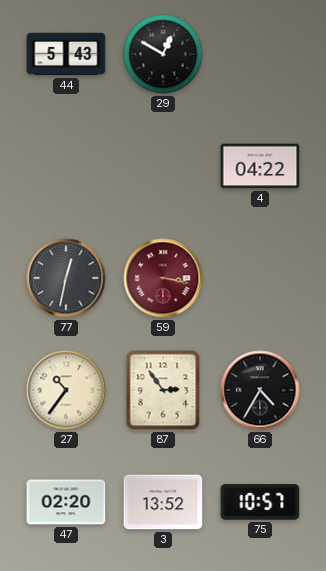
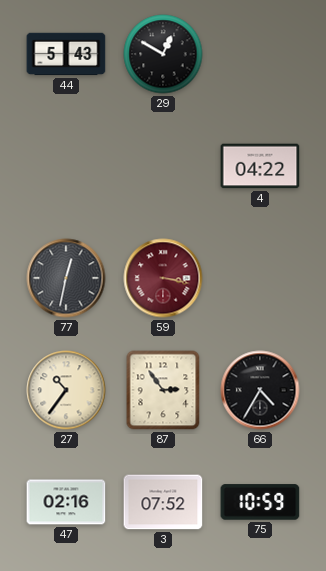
47: 02:20 -> 02:16 (66, 502)
3: 13:52 -> 07:52 (163, 502)
75: 10:57 -> 10:59 (260, 502)
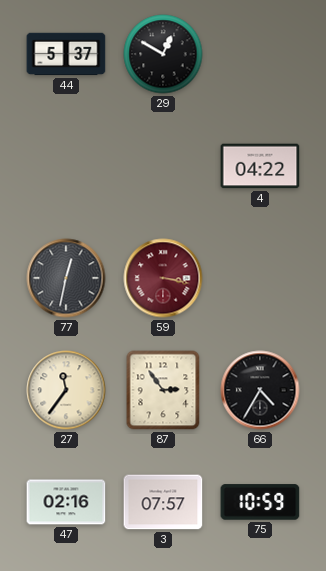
44: 5:43 -> 5:37 (66, 54)
27: 10:36 -> 11:36 (66, 390)
3: 07:52 -> 07:57 (163, 502)
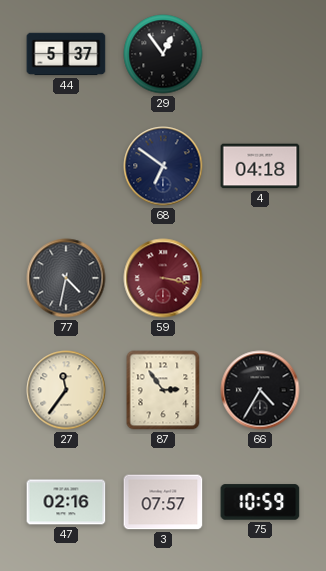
29: 12:50 -> 12:54 (163, 54)
68: none -> 6:51 (163, 166)
4: 04:22 -> 04:18 (260, 166)
77: 12:32 -> 4:32 (66, 278)
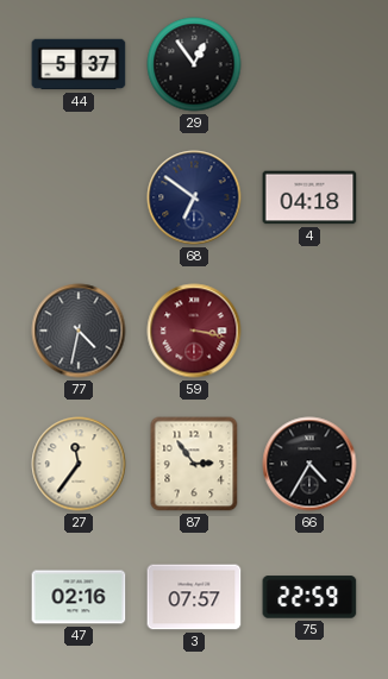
75: 10:59 -> 22:59 (309, 597)
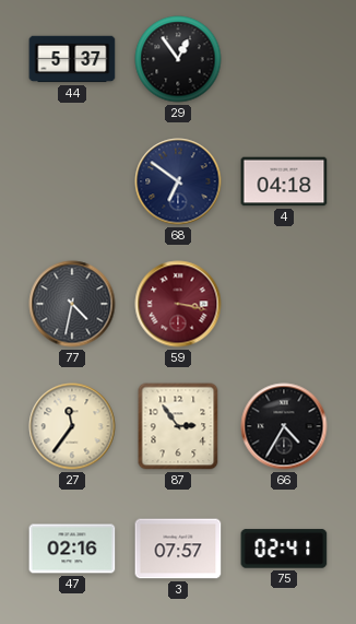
75: 22:59 -> 02:41 (284, 549)
